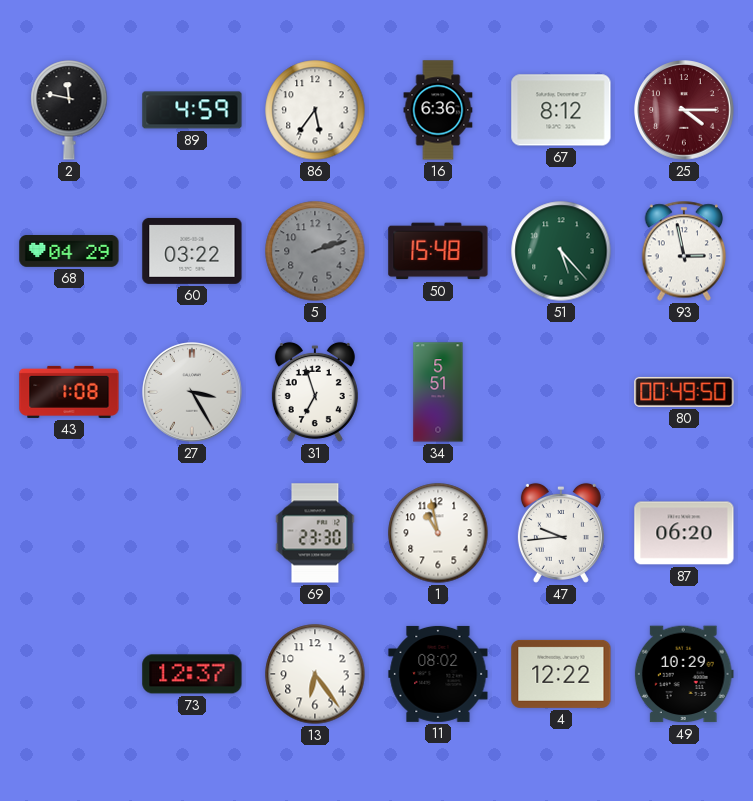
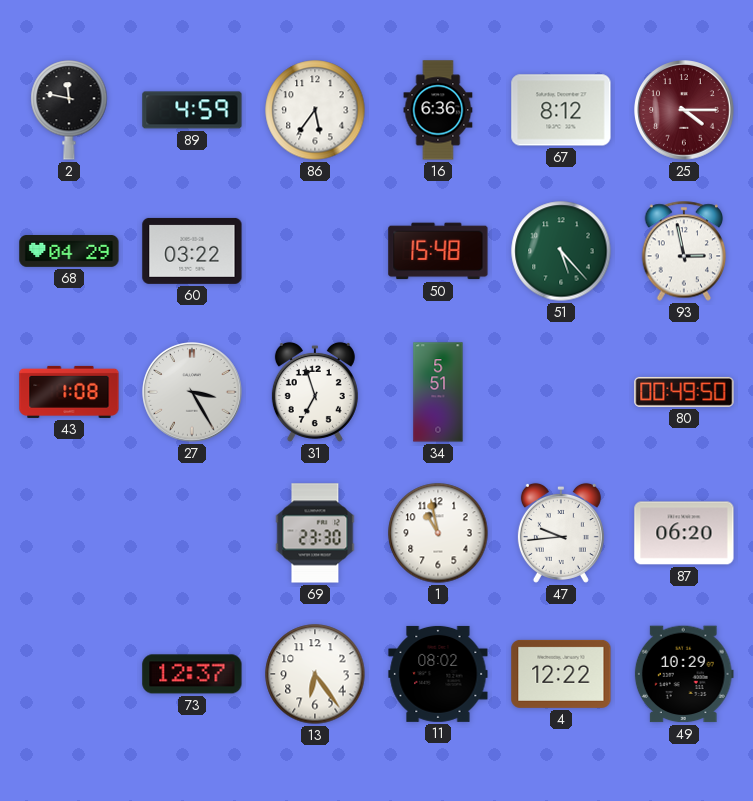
5: 2:12 -> none (315, 251)
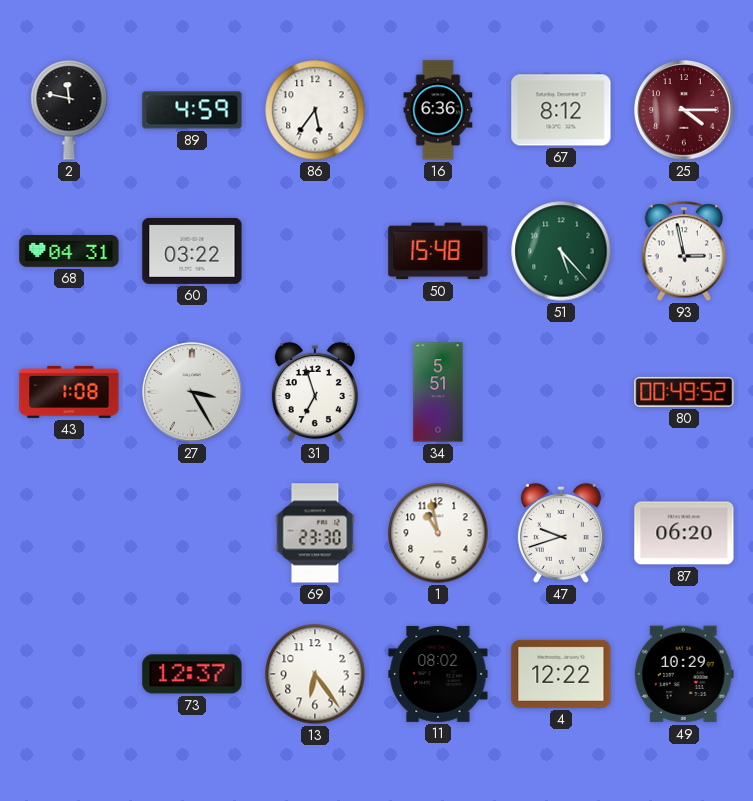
68: 04:29 -> 04:31 (69, 252)
80: 00:49:50 -> 00:49:52 (684, 392)
47: 9:44 -> 9:42 (561, 533)
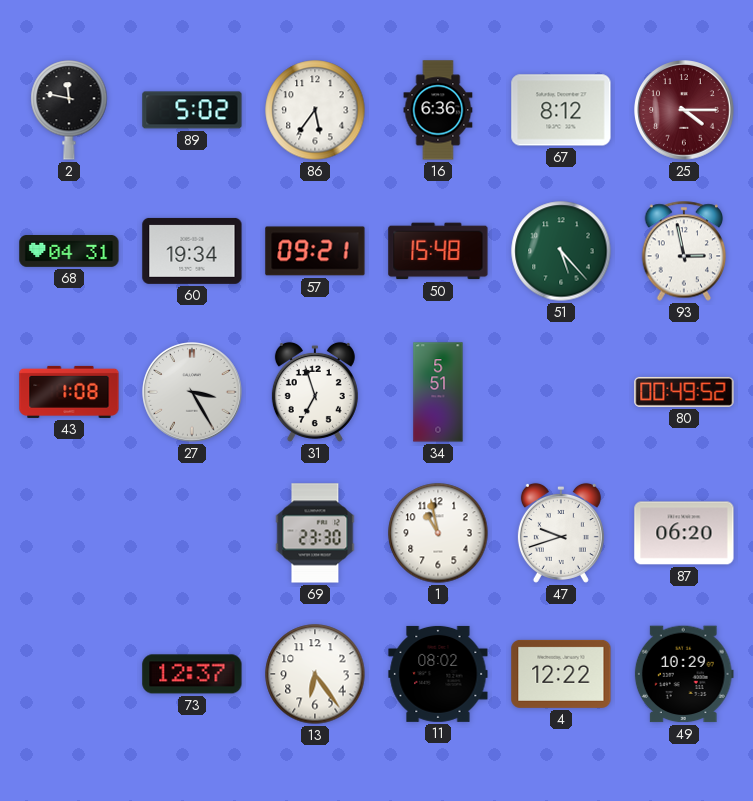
89: 4:59 -> 5:02 (192, 110)
60: 03:22 -> 19:34 (192, 251)
57: none -> 09:21 (315, 251)
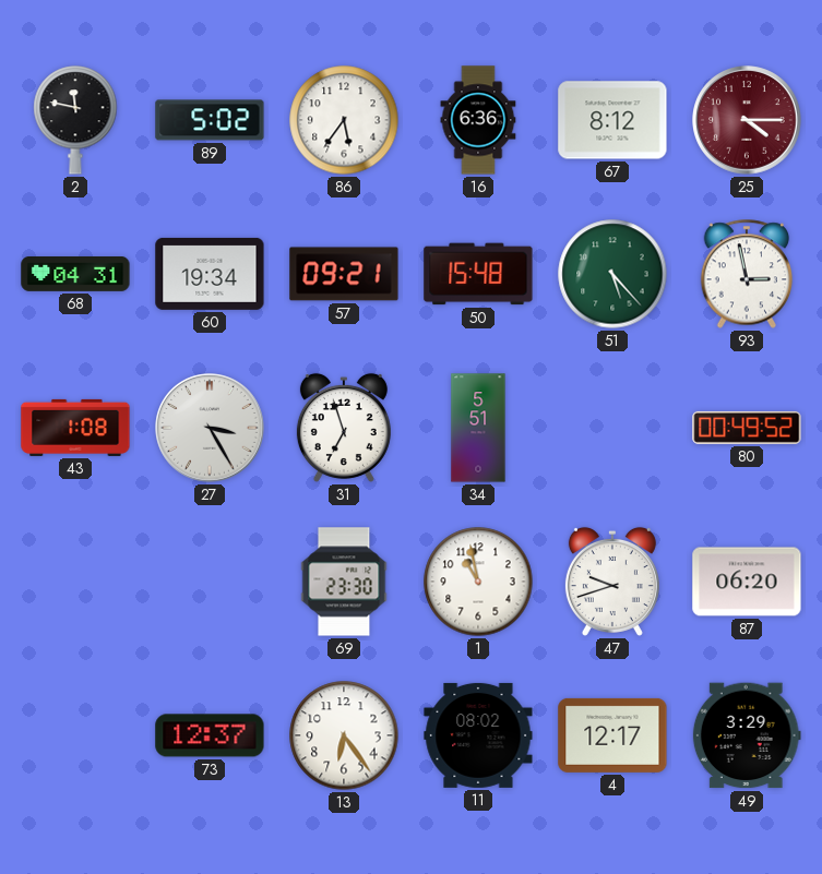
4: 12:22 -> 12:17 (612, 735)
49: 10:29 -> 3:29 (747, 735)
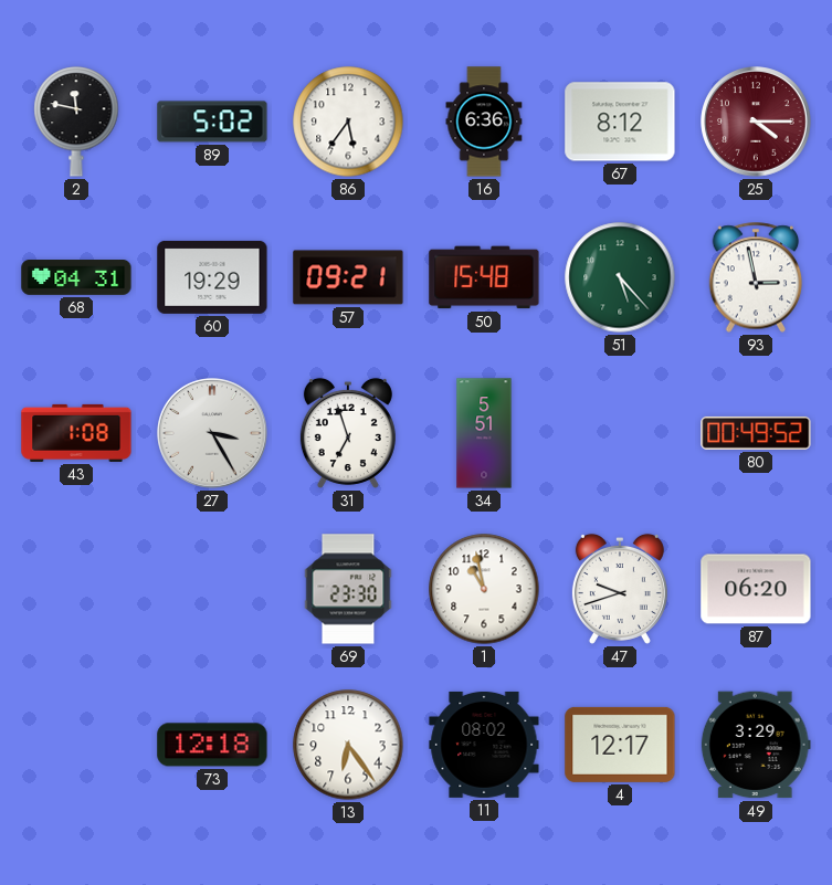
60: 19:34 -> 19:29 (212, 277)
73: 12:37 -> 12:18 (212, 745)
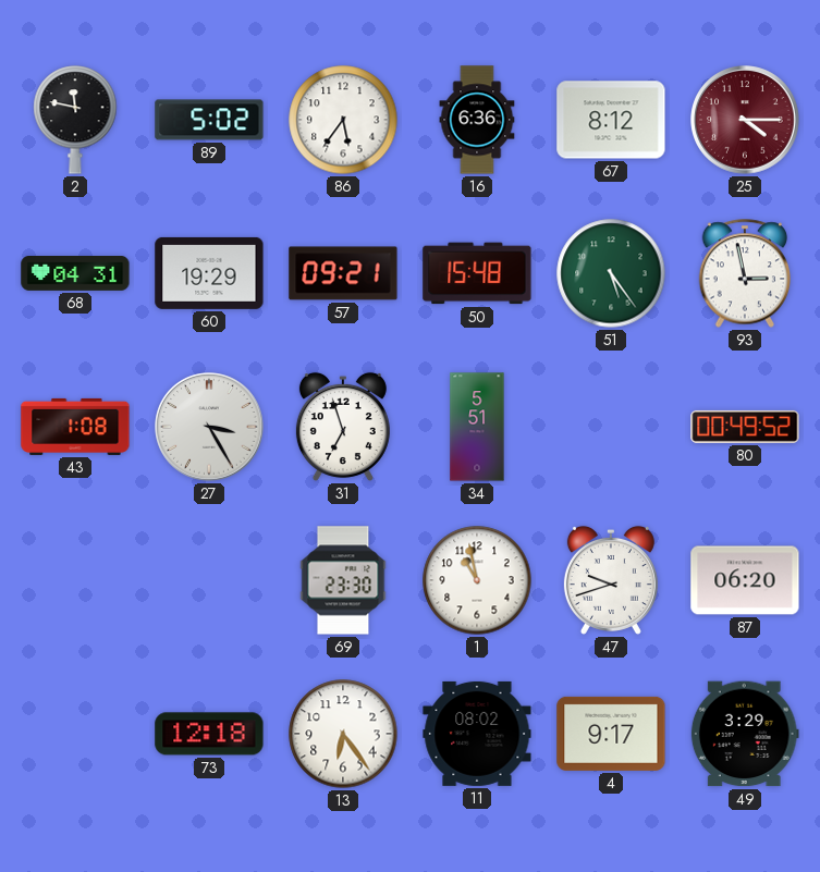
51: 5:23 -> 5:24 (611, 273)
4: 12:17 -> 9:17 (611, 734)
